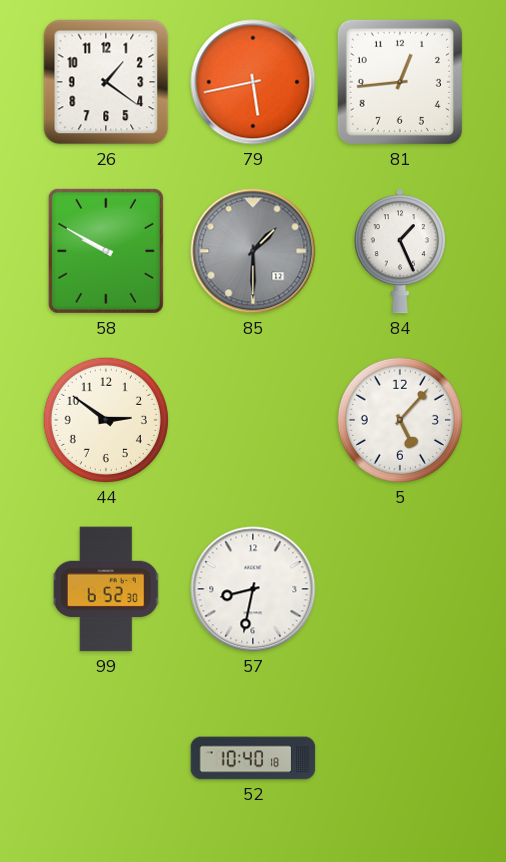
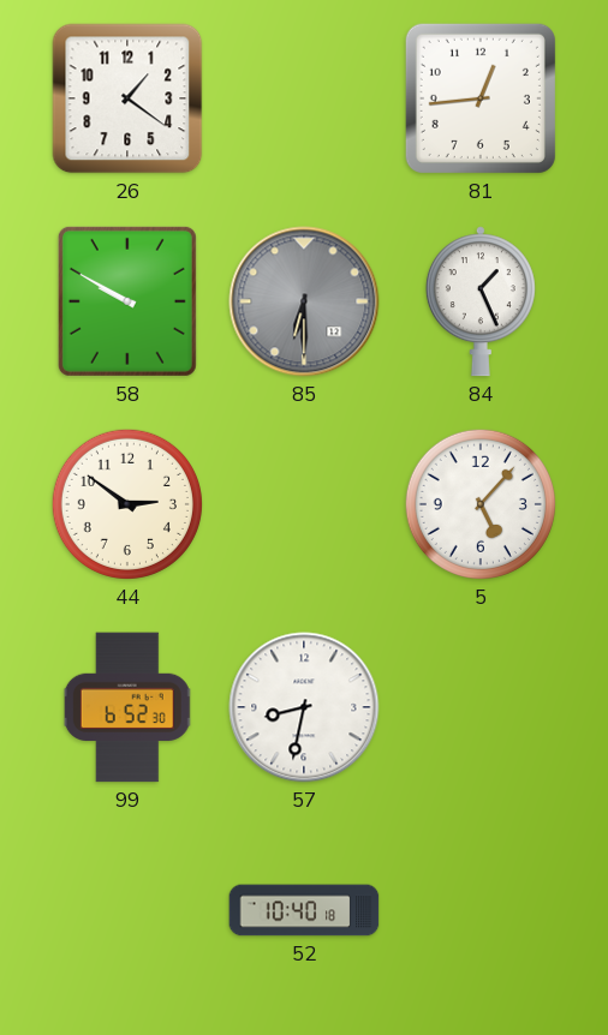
79: 5:43 -> none (253, 82)
85: 1:30 -> 6:30 (304, 301)
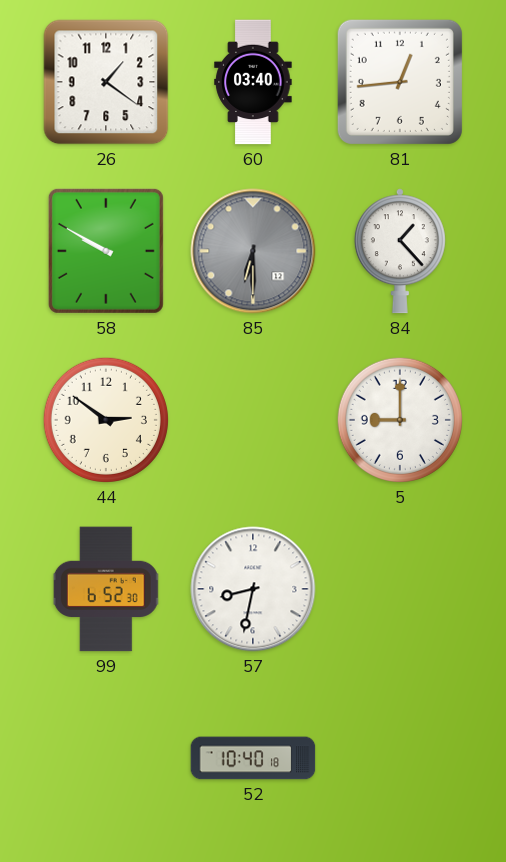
60: none -> 03:40 (253, 82)
84: 1:26 -> 1:23 (400, 251)
5: 5:07 -> 9:00 (400, 420)
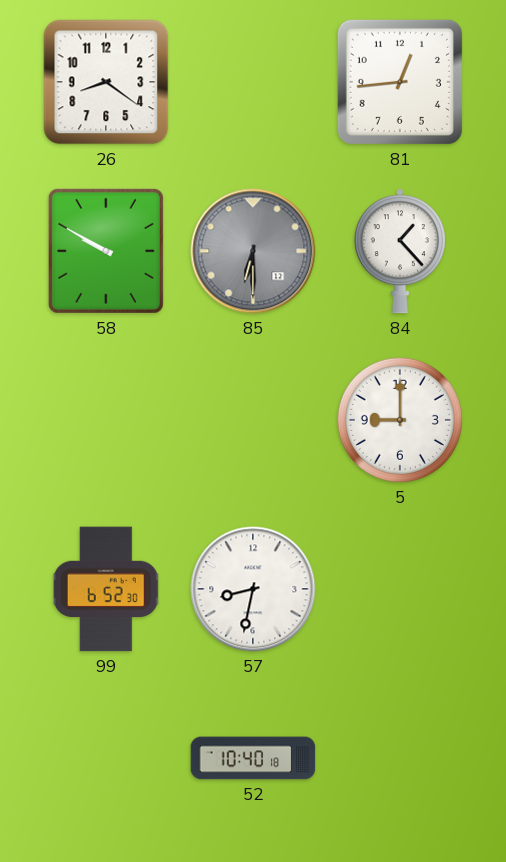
26: 1:21 -> 8:21 (106, 82)
60: 03:40 -> none (253, 82)
44: 2:51 -> none (106, 420)
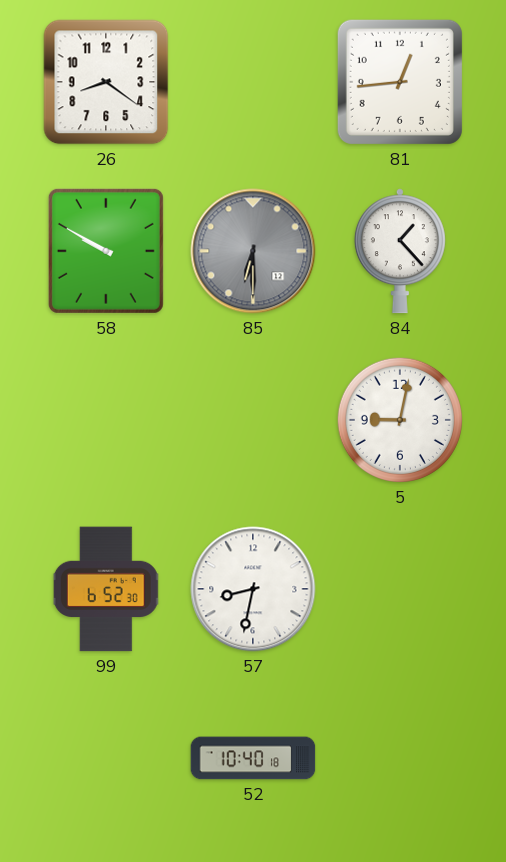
5: 9:00 -> 9:02 (400, 420)
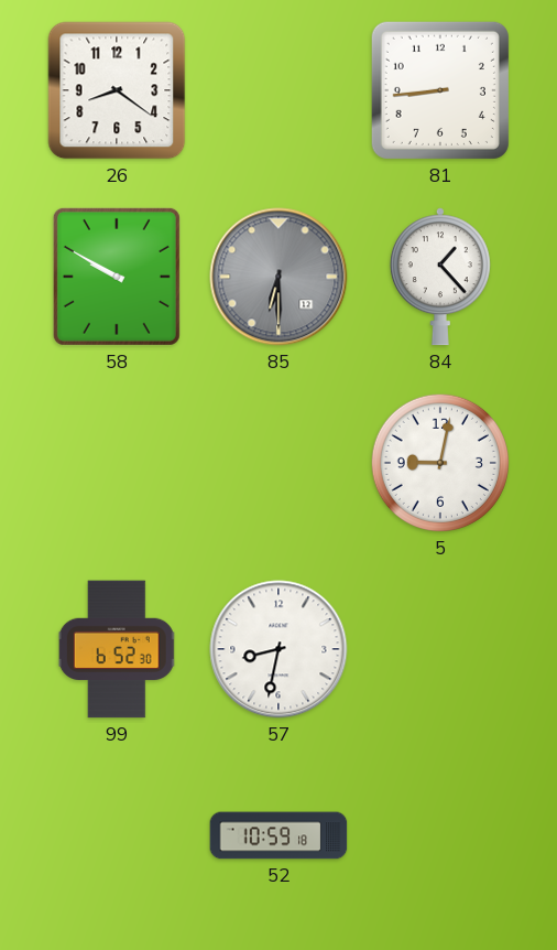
81: 12:44 -> 8:44 (440, 90)
52: 10:40 -> 10:59 (278, 835)
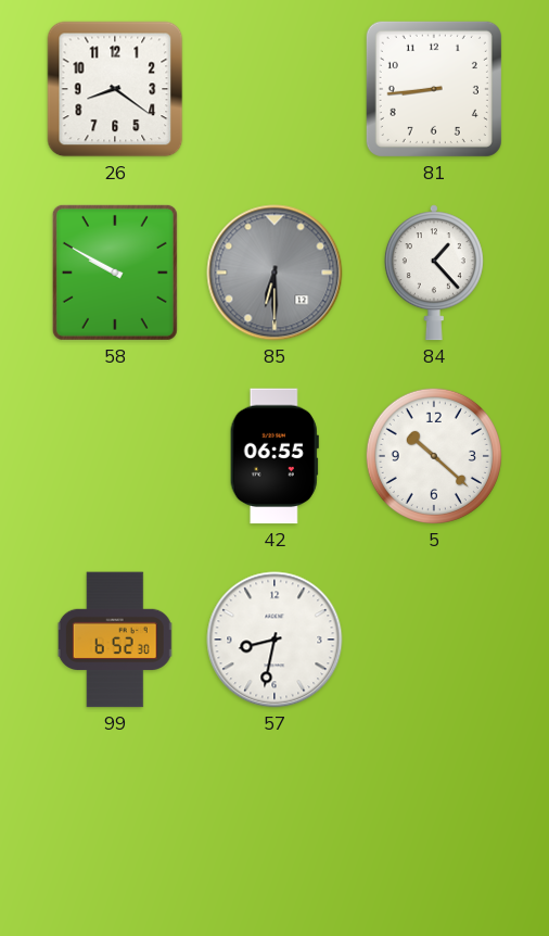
42: none -> 06:55 (274, 456)
5: 9:02 -> 10:22 (434, 456)
52: 10:59 -> none (278, 835)
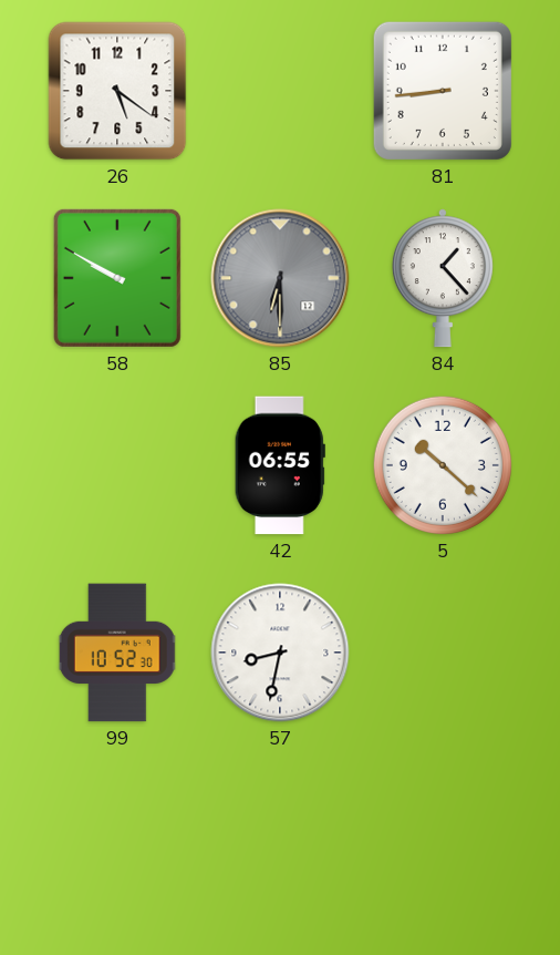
26: 8:21 -> 5:21 (117, 91)
99: 6:52 -> 10:52 (117, 653)
